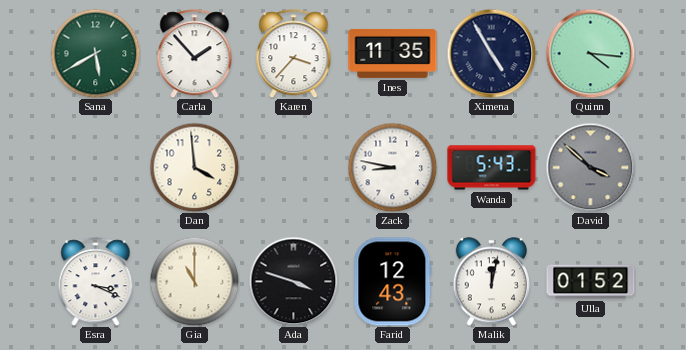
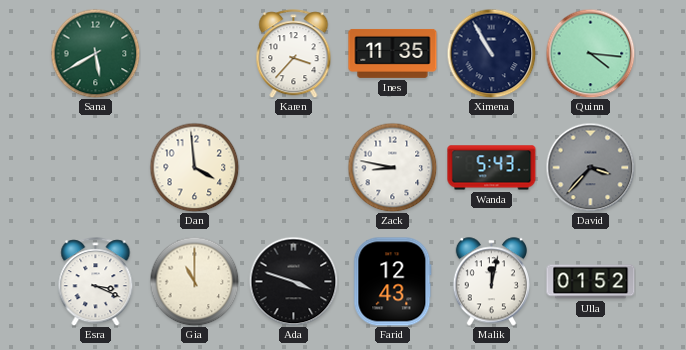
Carla: 1:53 -> none (195, 54)
Ximena: 4:55 -> 10:55 (491, 53)
David: 3:52 -> 3:37 (590, 167)
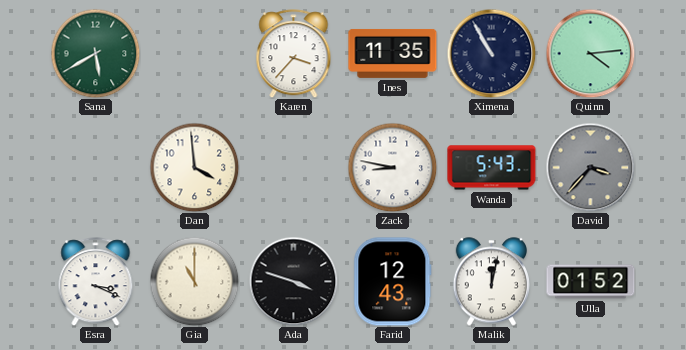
Quinn: 4:16 -> 4:14 (590, 53)
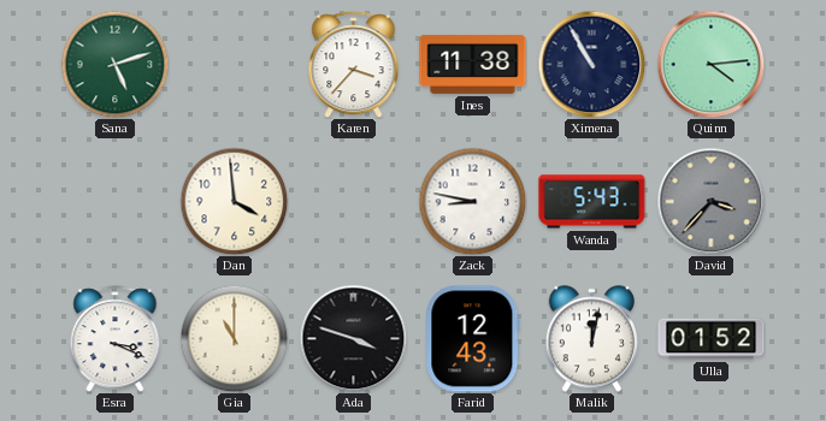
Sana: 5:40 -> 5:12 (114, 64)
Ines: 11:35 -> 11:38 (473, 64)
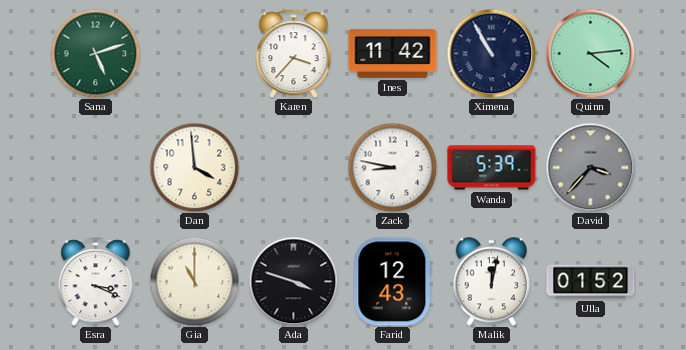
Ines: 11:38 -> 11:42 (393, 53)
Wanda: 5:43 -> 5:39 (492, 168)
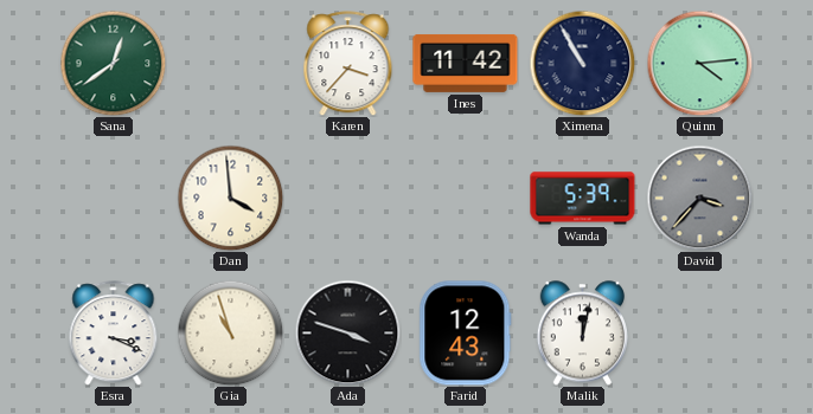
Sana: 5:12 -> 12:39 (113, 63)
Zack: 8:47 -> none (392, 167)
Gia: 11:00 -> 10:57 (230, 332)
Ulla: 01:52 -> none (591, 282)
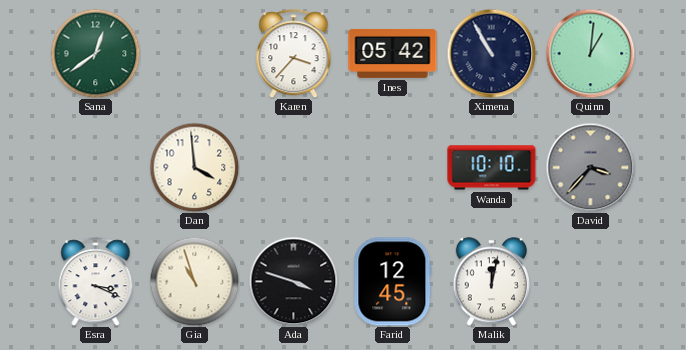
Ines: 11:42 -> 05:42 (393, 53)
Quinn: 4:14 -> 1:01 (590, 53)
Wanda: 5:39 -> 10:10 (492, 168)
Farid: 12:43 -> 12:45 (393, 282)
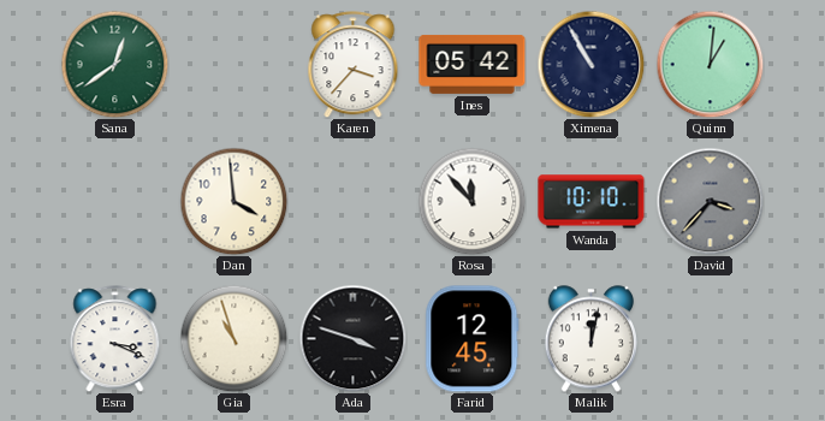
Rosa: none -> 11:53 (471, 201)
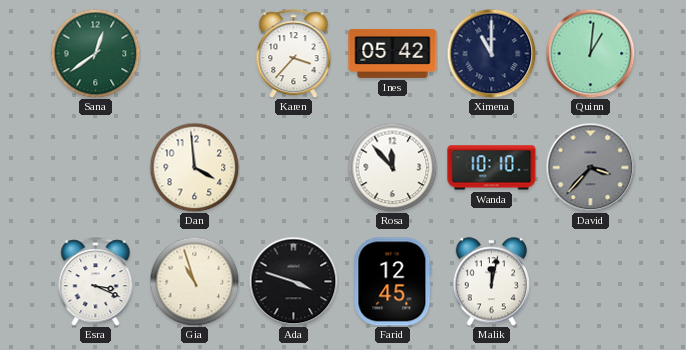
Ximena: 10:55 -> 11:00 (491, 53)
